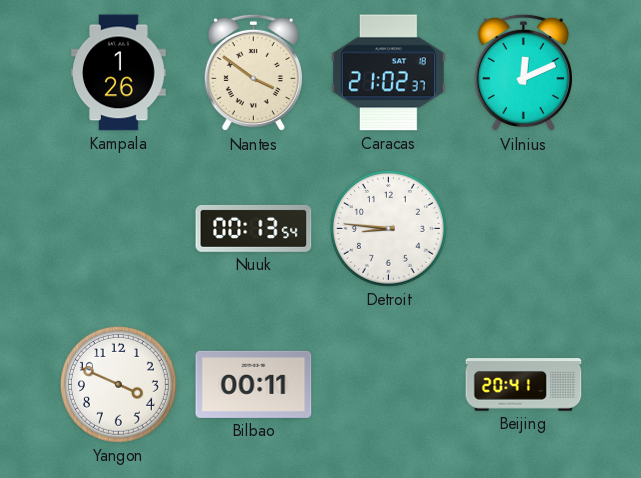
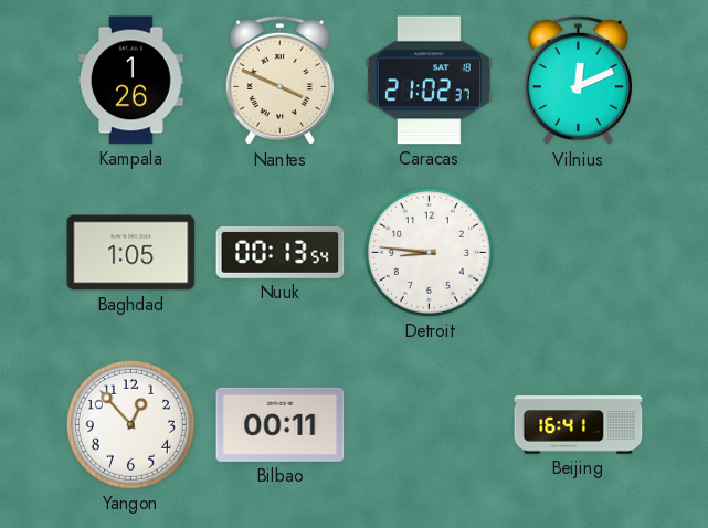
Nantes: 3:51 -> 3:49 (279, 81)
Baghdad: none -> 1:05 (131, 253)
Yangon: 3:49 -> 12:53 (130, 424)
Beijing: 20:41 -> 16:41 (579, 425)
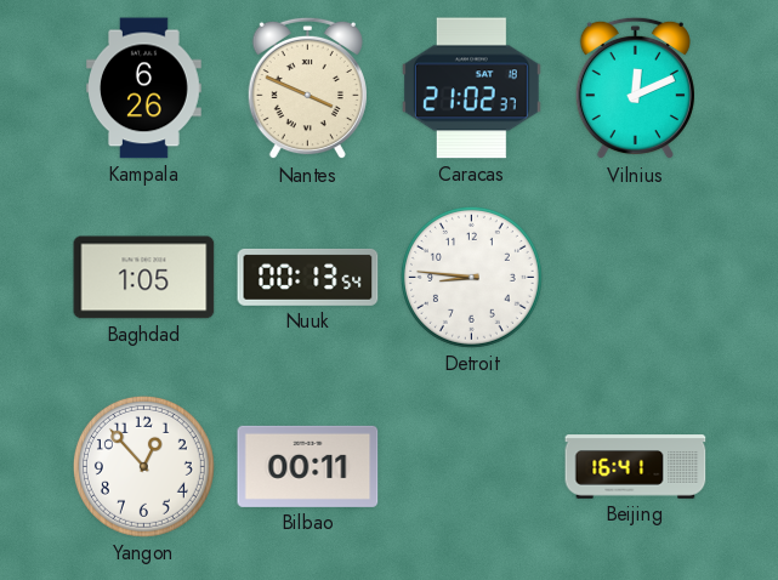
Kampala: 1:26 -> 6:26 (144, 89)
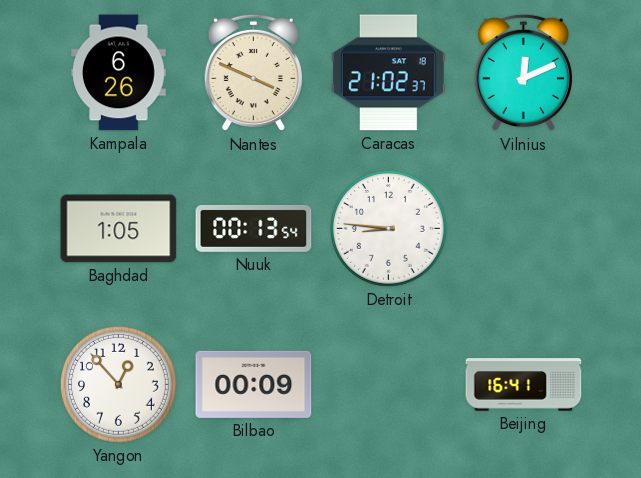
Bilbao: 00:11 -> 00:09 (254, 384)
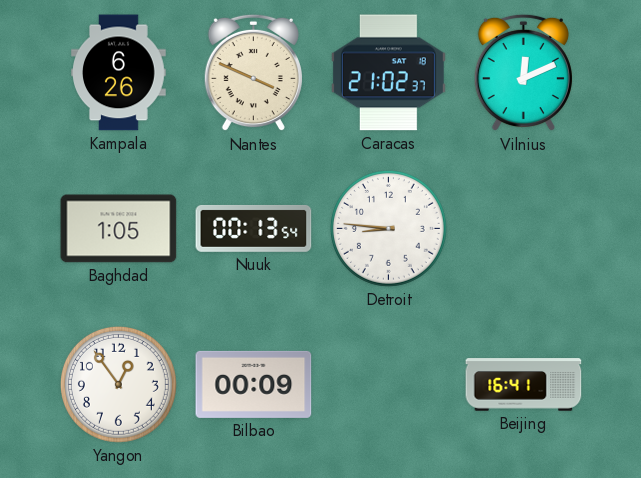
Yangon: 12:53 -> 12:54 (118, 384)
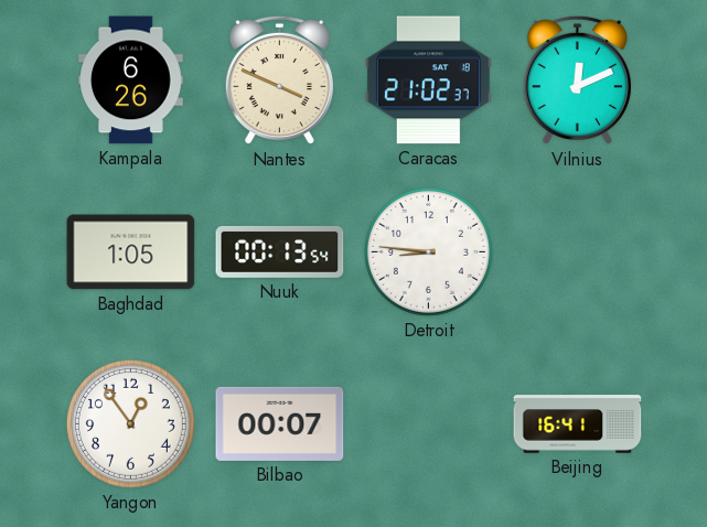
Bilbao: 00:09 -> 00:07 (280, 423)
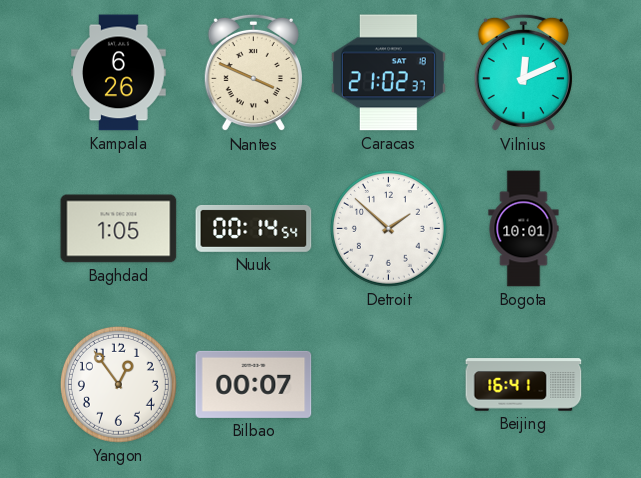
Nuuk: 00:13 -> 00:14 (254, 228)
Detroit: 8:46 -> 1:52 (388, 228)
Bogota: none -> 10:01 (524, 229)
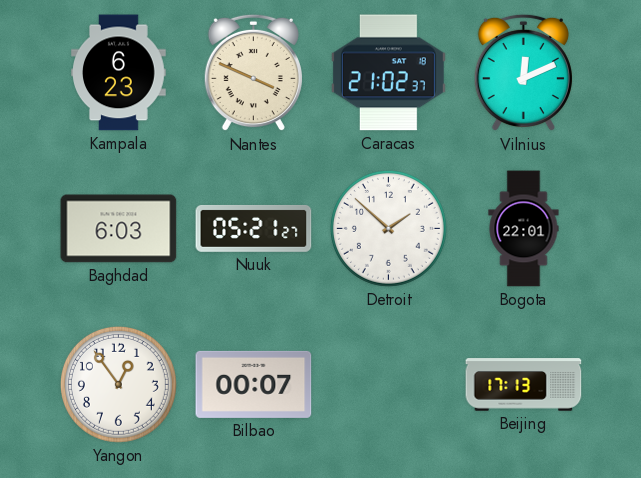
Kampala: 6:26 -> 6:23 (119, 73)
Baghdad: 1:05 -> 6:03 (119, 229)
Nuuk: 00:14 -> 05:21 (254, 228)
Bogota: 10:01 -> 22:01 (524, 229)
Beijing: 16:41 -> 17:13 (524, 385)
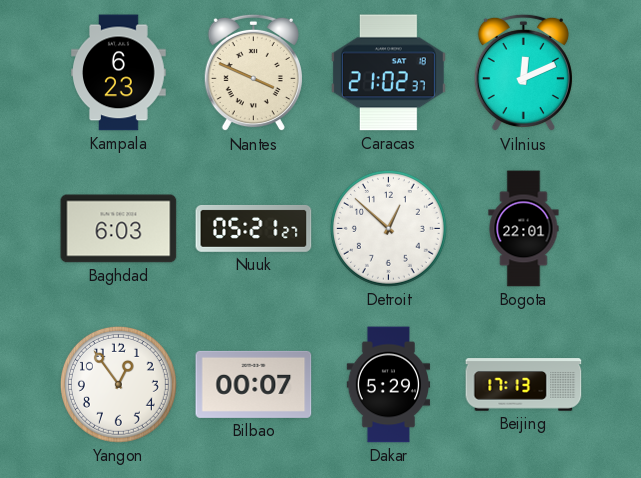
Detroit: 1:52 -> 12:52 (388, 228)
Dakar: none -> 5:29 (389, 385)
